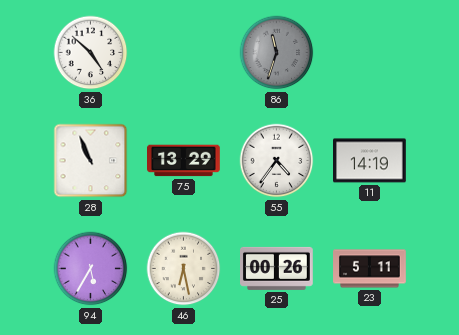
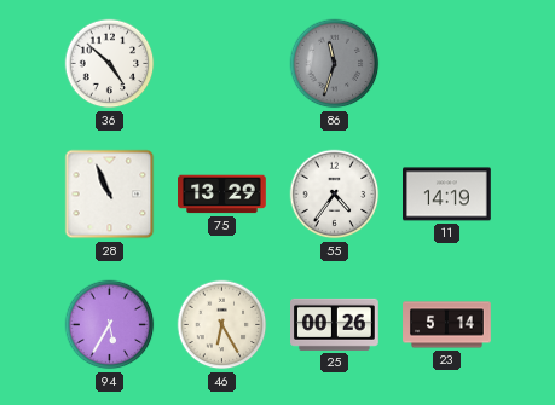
46: 6:28 -> 6:25 (222, 325)
23: 5:11 -> 5:14 (447, 325)
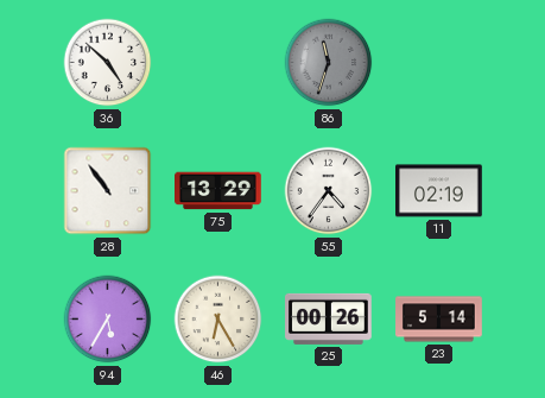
28: 10:56 -> 10:54 (108, 191)
11: 14:19 -> 02:19 (439, 191)
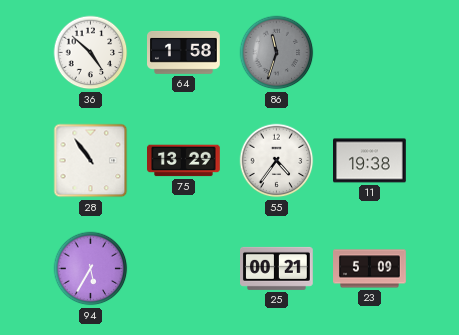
64: none -> 1:58 (184, 52)
11: 02:19 -> 19:38 (370, 161)
46: 6:25 -> none (218, 320)
25: 00:26 -> 00:21 (277, 268)
23: 5:14 -> 5:09 (370, 269)
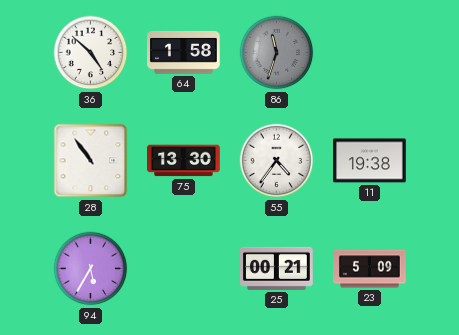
75: 13:29 -> 13:30 (184, 161)
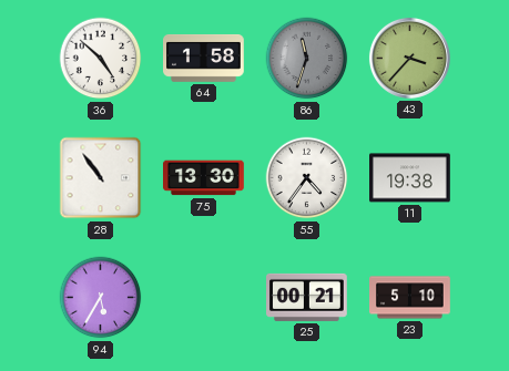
43: none -> 3:37 (409, 58)
23: 5:09 -> 5:10 (410, 298)
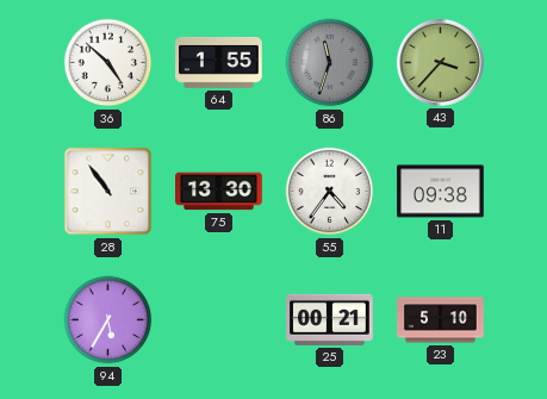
64: 1:58 -> 1:55 (219, 62)
11: 19:38 -> 09:38 (441, 192)
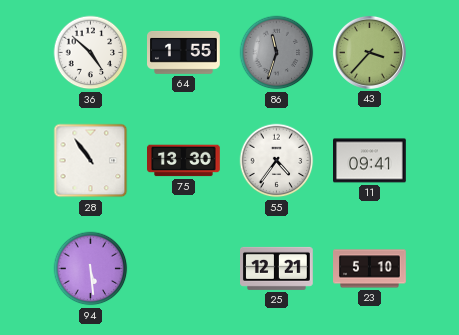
11: 09:38 -> 09:41 (370, 161)
94: 5:35 -> 5:29 (91, 269)
25: 00:21 -> 12:21 (277, 268)
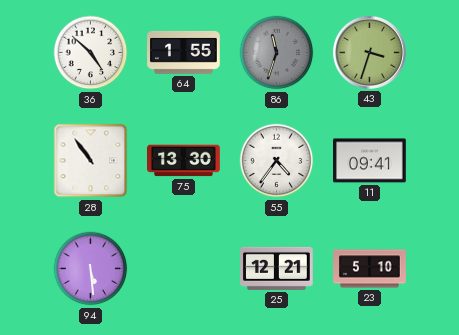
43: 3:37 -> 3:33 (369, 52)
